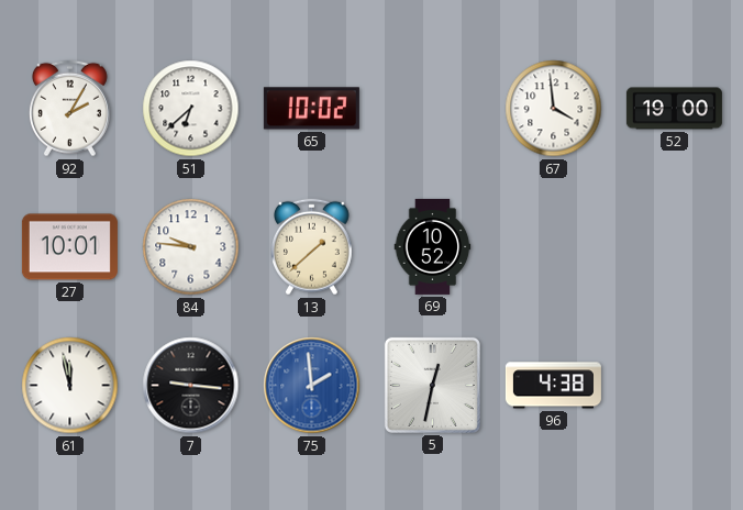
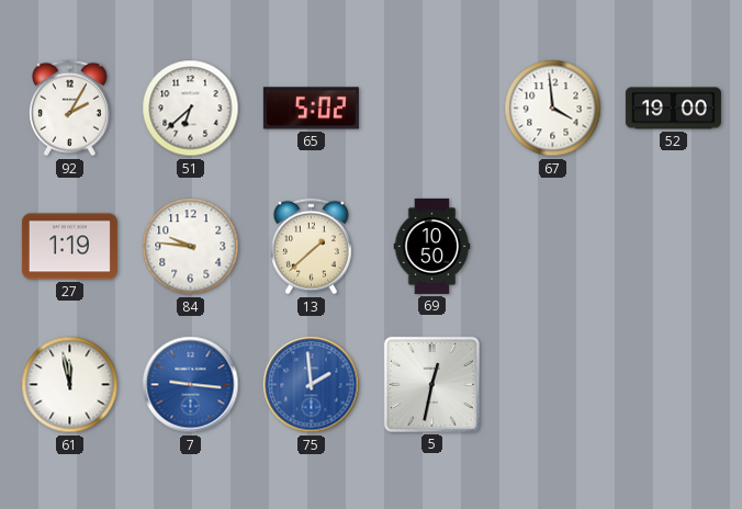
65: 10:02 -> 5:02 (311, 109)
27: 10:01 -> 1:19 (69, 247)
69: 10:52 -> 10:50 (432, 246)
7 dial: black -> blue (191, 385)
96: 4:38 -> none (553, 386)
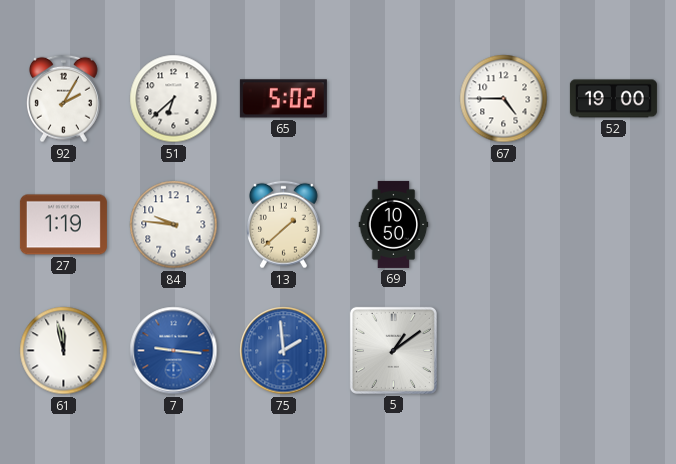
67: 3:59 -> 4:45 (504, 99)
5: 12:32 -> 1:09 (393, 350)
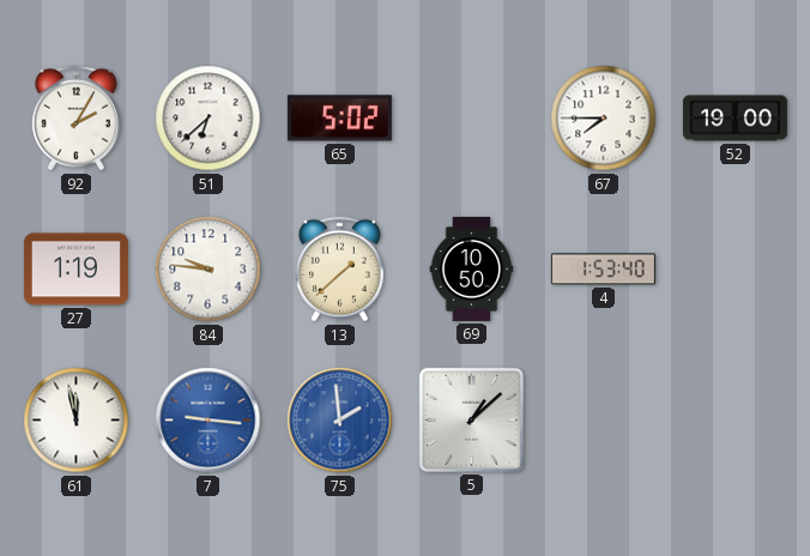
67: 4:45 -> 7:45 (604, 119)
4: none -> 1:53 (603, 270)
5: 1:09 -> 1:08 (471, 419)
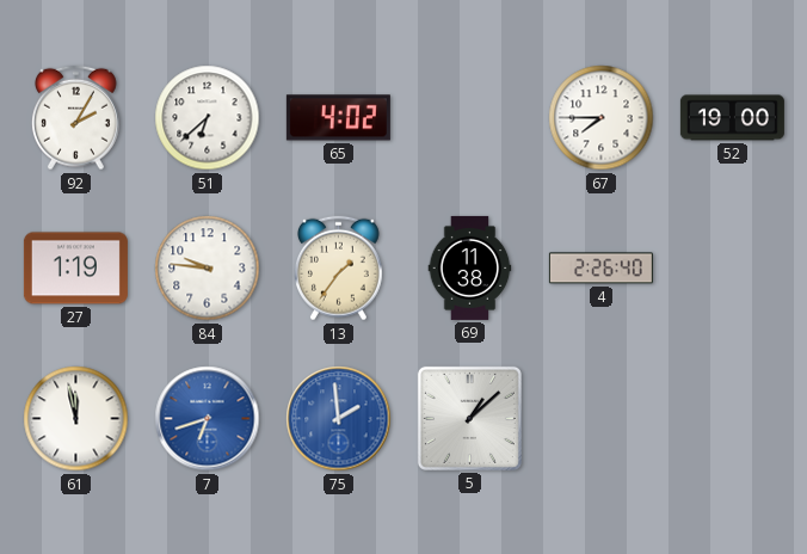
65: 5:02 -> 4:02 (338, 118)
13: 1:38 -> 1:36 (338, 269)
69: 10:50 -> 11:38 (470, 267)
4: 1:53 -> 2:26 (600, 269)
7: 9:16 -> 6:42 (208, 419)
